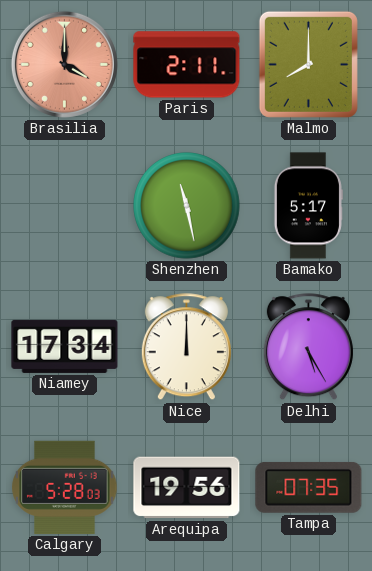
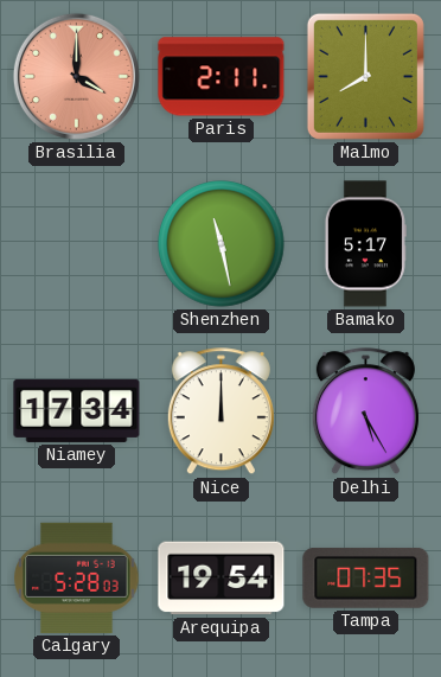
Arequipa: 19:56 -> 19:54 (222, 579)
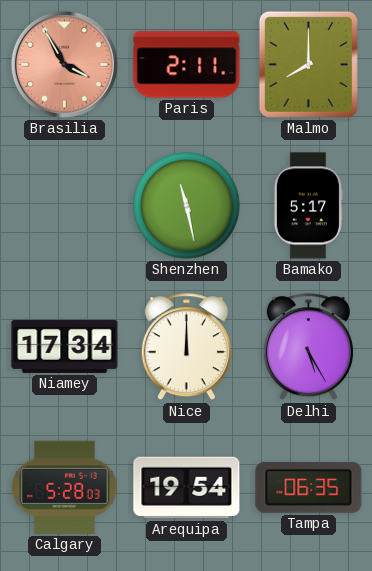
Brasilia: 4:00 -> 3:55 (64, 64)
Tampa: 07:35 -> 06:35 (309, 487)
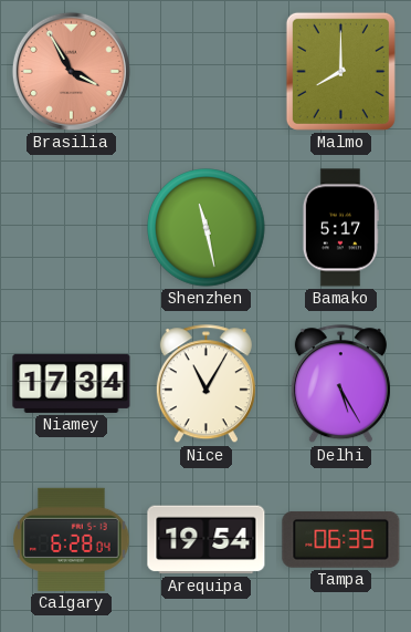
Paris: 2:11 -> none (187, 65)
Nice: 12:00 -> 11:05 (205, 384)
Calgary: 5:28 -> 6:28 (72, 539)
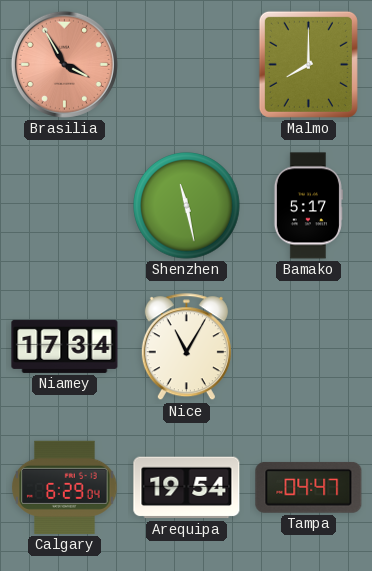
Delhi: 5:25 -> none (340, 384)
Calgary: 6:28 -> 6:29 (65, 487)
Tampa: 06:35 -> 04:47 (309, 487)
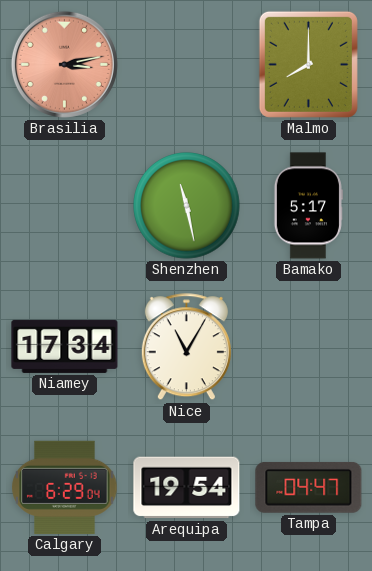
Brasilia: 3:55 -> 3:13 (64, 64)
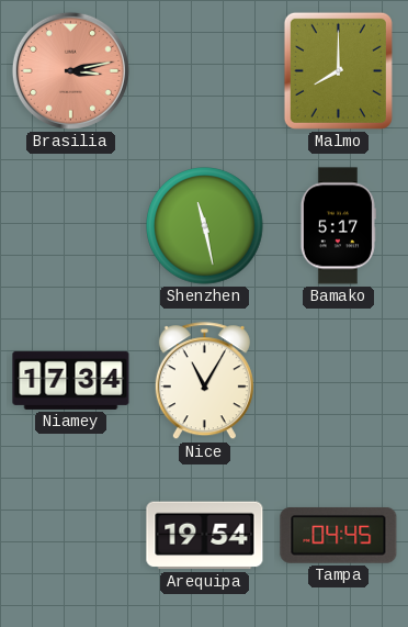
Calgary: 6:29 -> none (65, 487)
Tampa: 04:47 -> 04:45 (339, 535)
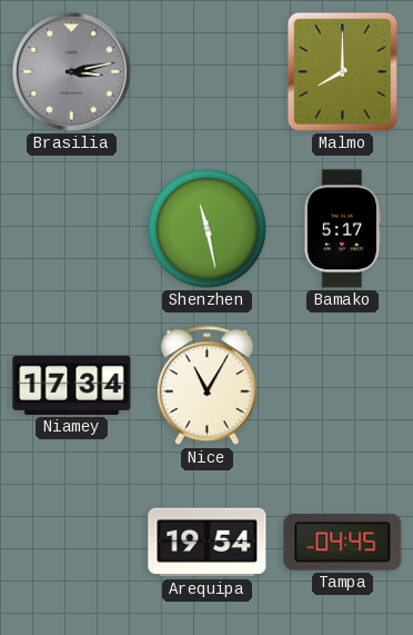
Brasilia dial: salmon -> grey (71, 71)
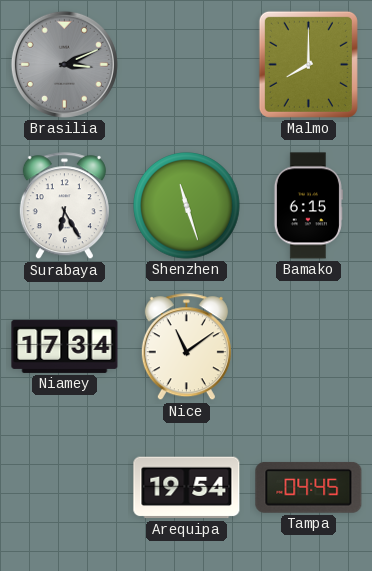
Brasilia: 3:13 -> 3:11 (64, 64)
Surabaya: none -> 6:25 (64, 206)
Shenzhen: 11:28 -> 11:27 (187, 206)
Bamako: 5:17 -> 6:15 (308, 206)
Nice: 11:05 -> 11:09 (186, 347)
